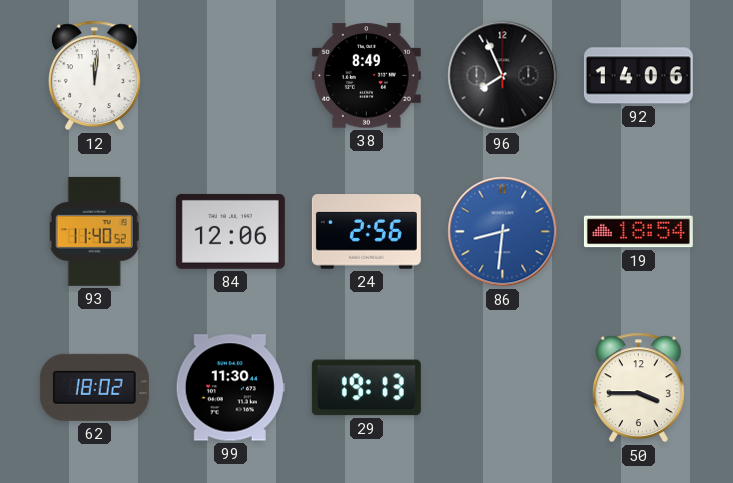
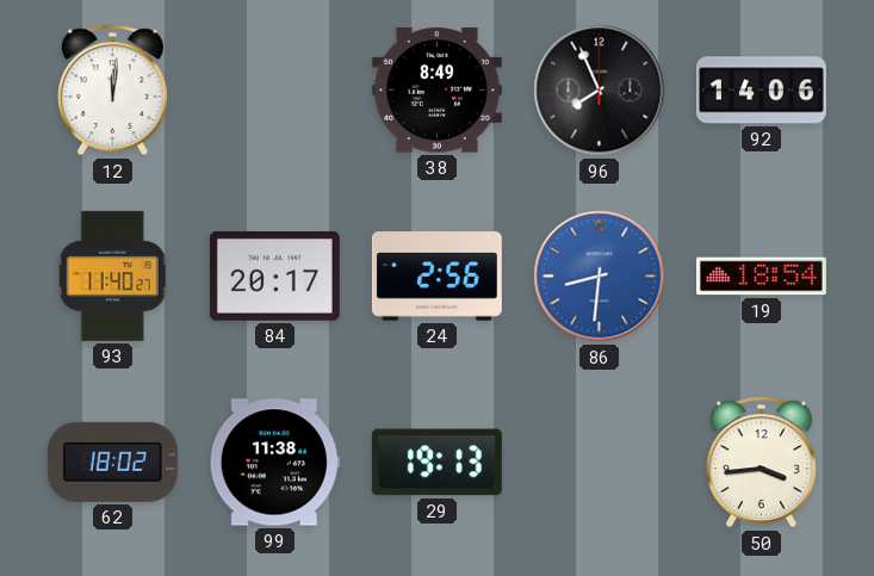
93: 11:40:52 -> 11:40:27 (112, 275)
84: 12:06 -> 20:17 (274, 275)
99: 11:30 -> 11:38 (274, 463)
50: 3:45 -> 3:44 (761, 463)
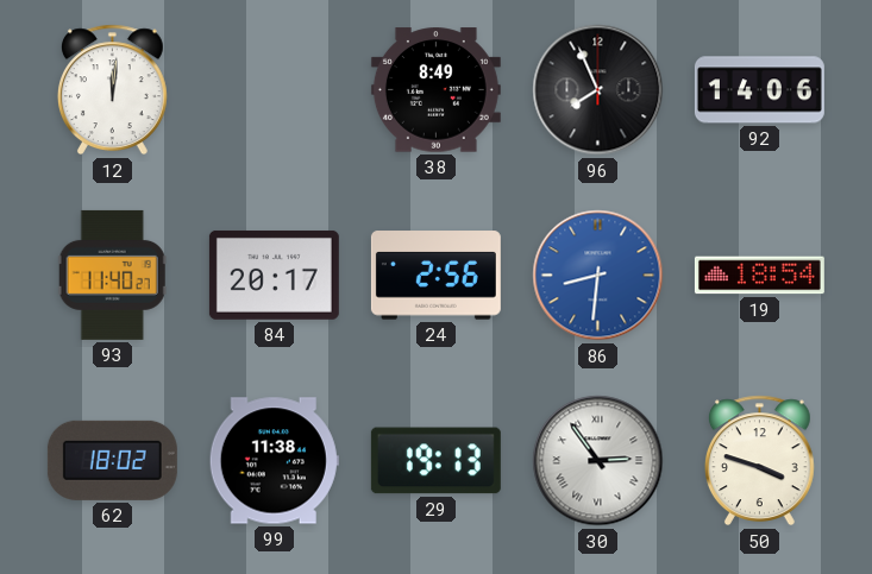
30: none -> 2:54 (598, 461)
50: 3:44 -> 3:48 (759, 461)
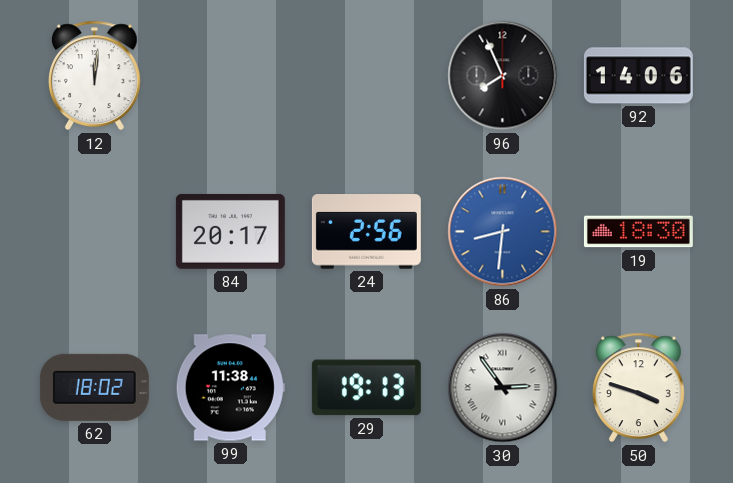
38: 8:49 -> none (435, 90)
93: 11:40 -> none (112, 275)
19: 18:54 -> 18:30 (638, 232)
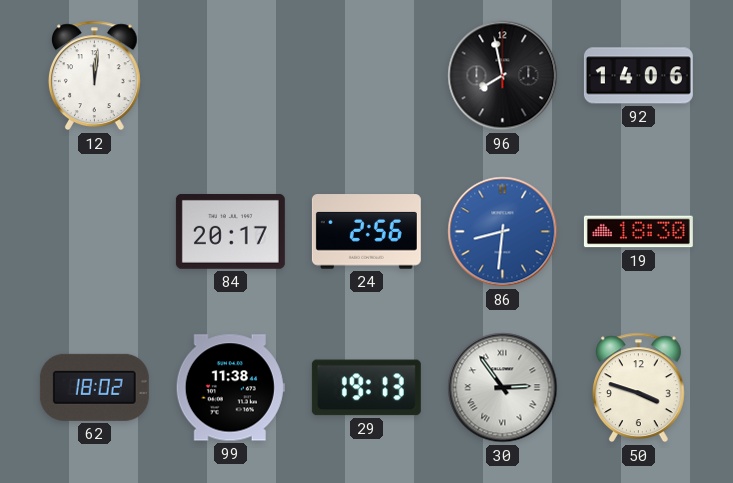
96: 7:56 -> 7:58 (503, 76)
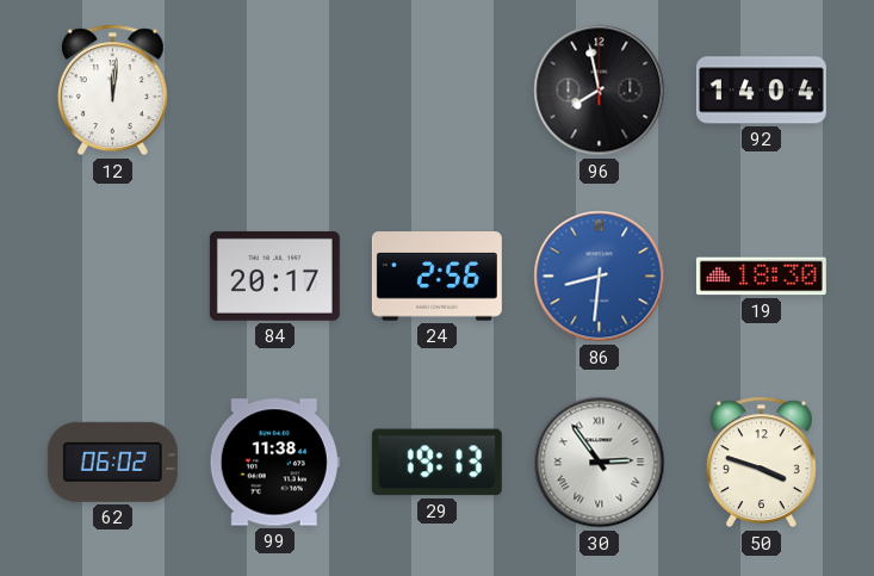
92: 14:06 -> 14:04 (761, 91)
62: 18:02 -> 06:02 (112, 462)
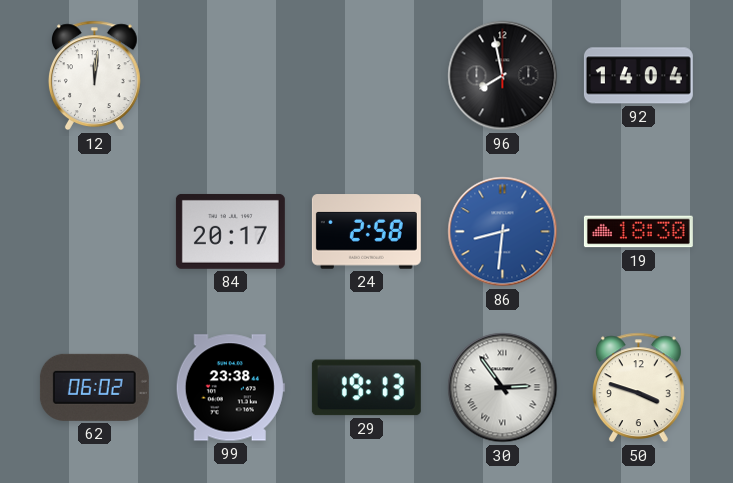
24: 2:56 -> 2:58 (366, 232)
99: 11:38 -> 23:38 (230, 388)
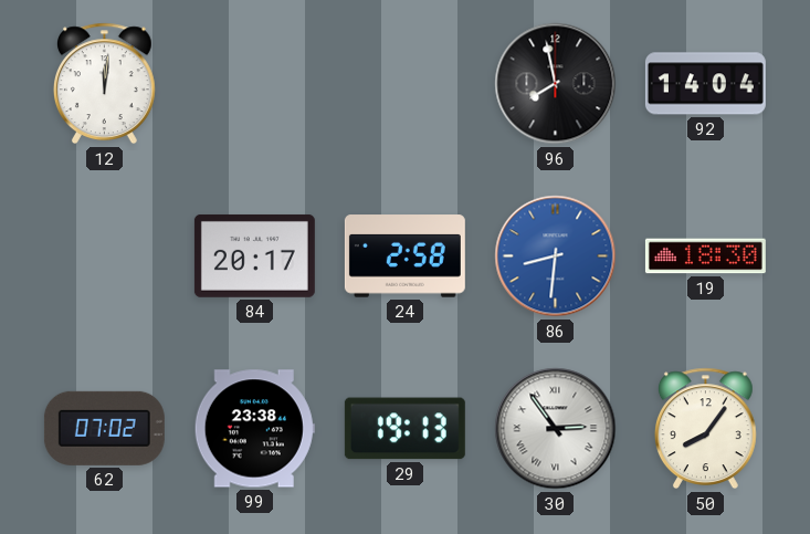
62: 06:02 -> 07:02 (104, 428)
50: 3:48 -> 8:06 (705, 429)
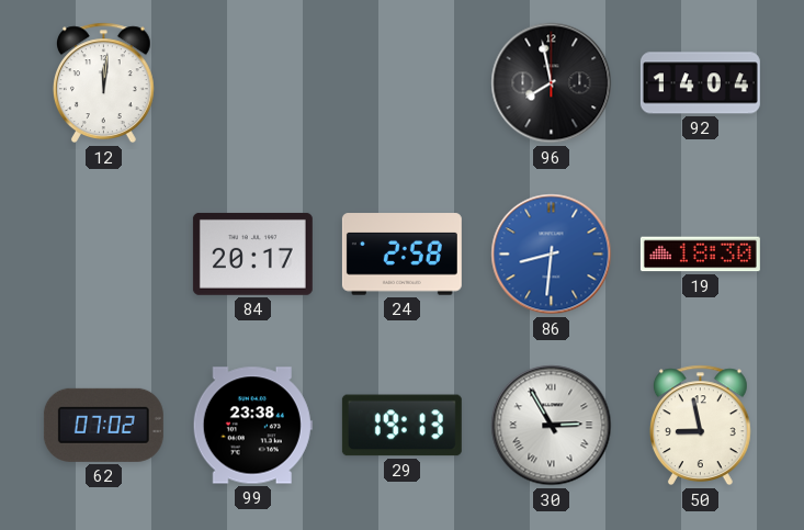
30: 2:54 -> 2:55 (552, 426)
50: 8:06 -> 8:58 (700, 426)
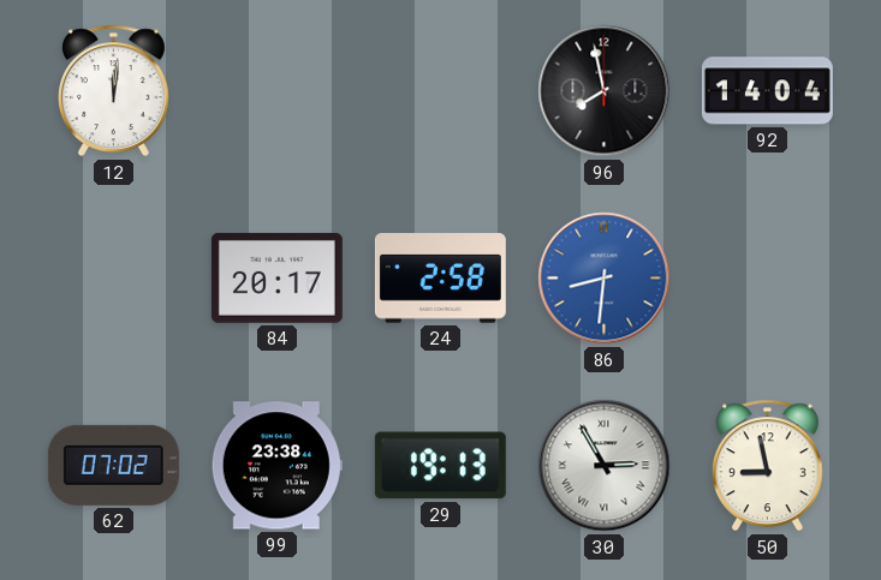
19: 18:30 -> none (700, 255)
